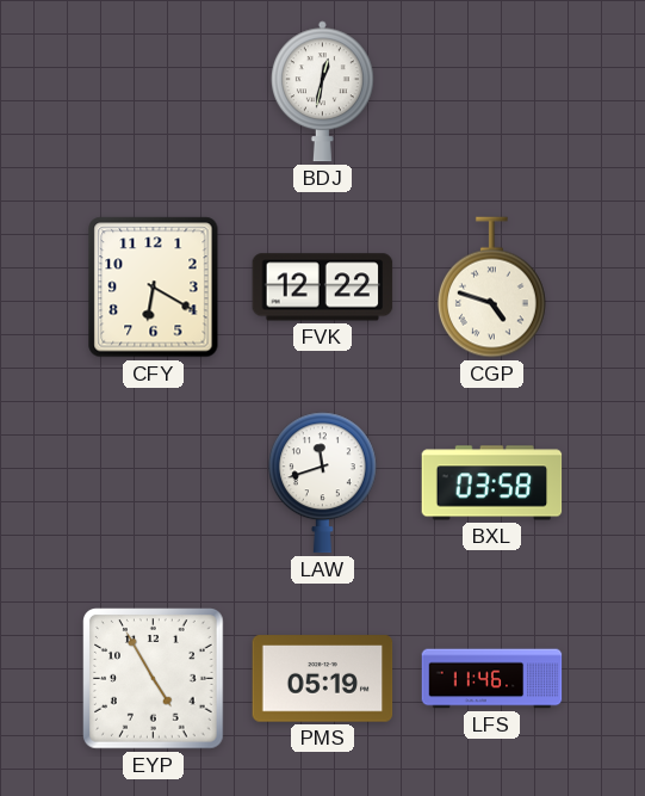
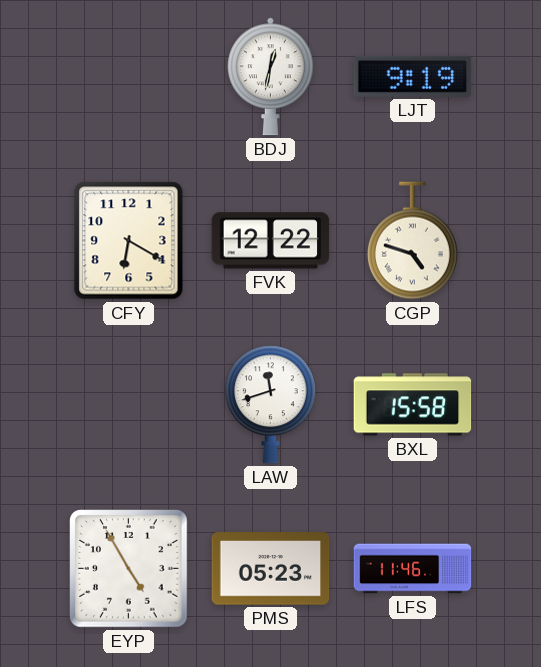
LJT: none -> 9:19 (413, 76)
BXL: 03:58 -> 15:58 (413, 405)
PMS: 05:19 -> 05:23 (271, 569)
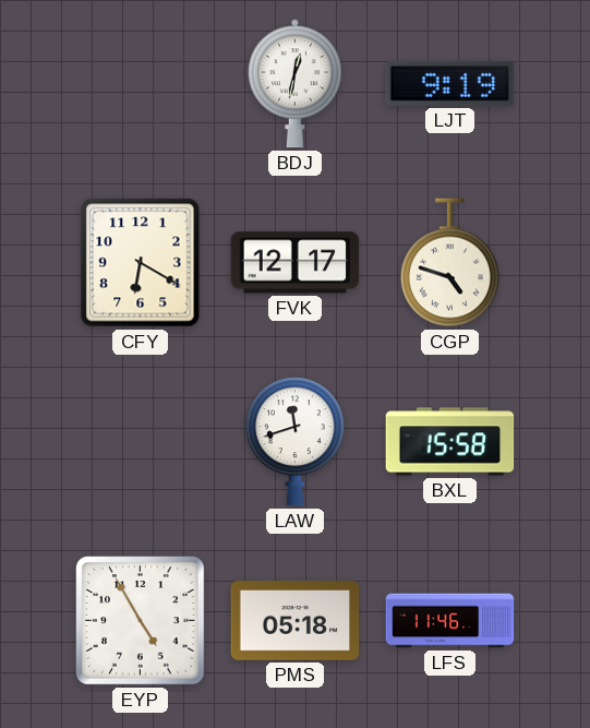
FVK: 12:22 -> 12:17 (296, 263)
PMS: 05:23 -> 05:18 (296, 621)
